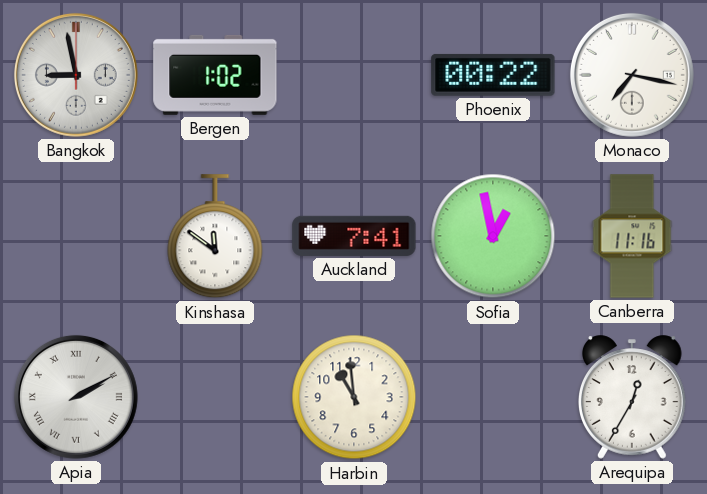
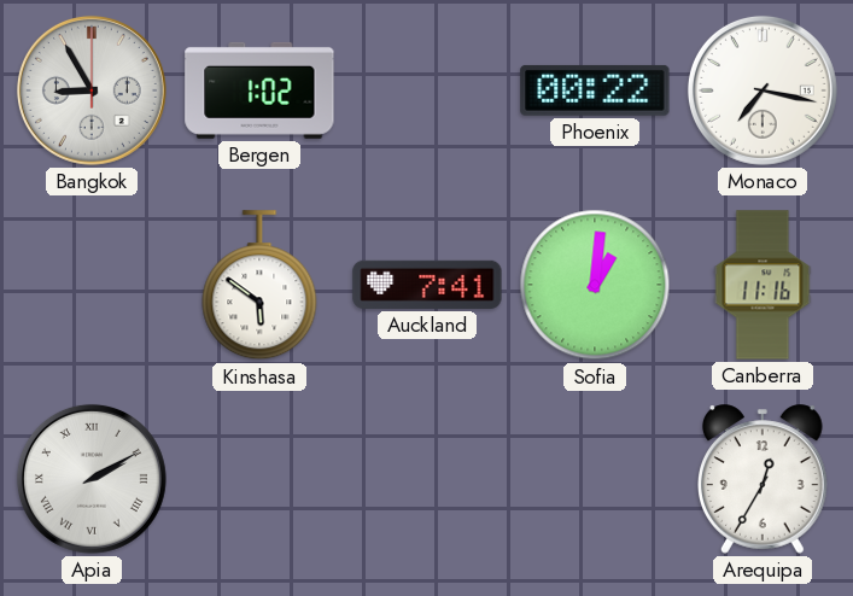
Bangkok: 8:58 -> 8:55 (92, 90)
Kinshasa: 11:51 -> 5:51 (259, 286)
Sofia: 12:58 -> 1:01 (595, 285)
Harbin: 10:59 -> none (354, 397)
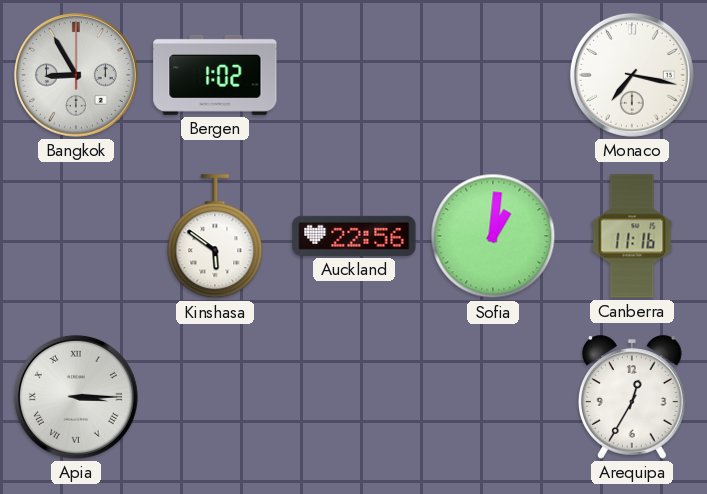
Phoenix: 00:22 -> none (595, 90)
Auckland: 7:41 -> 22:56 (354, 236)
Apia: 2:10 -> 3:15 (76, 397)
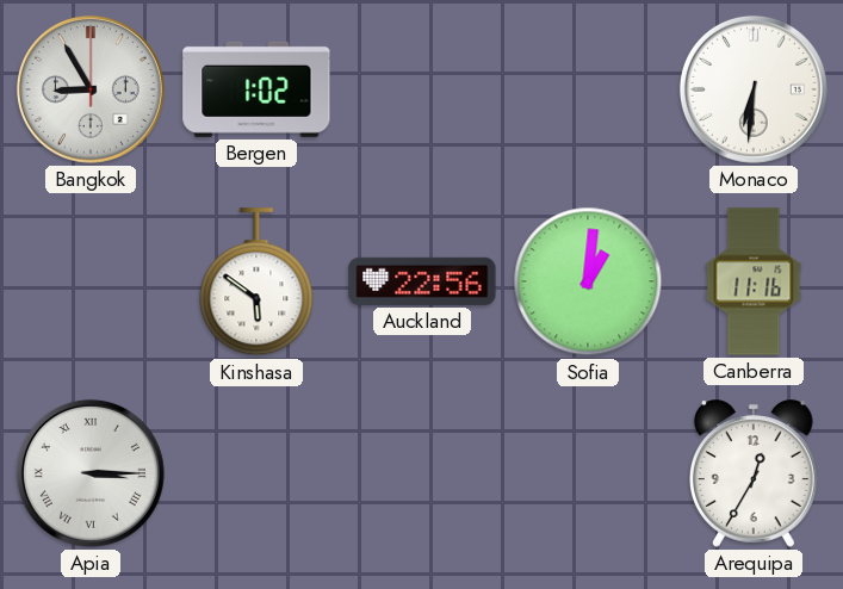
Monaco: 7:17 -> 6:31 (754, 89)
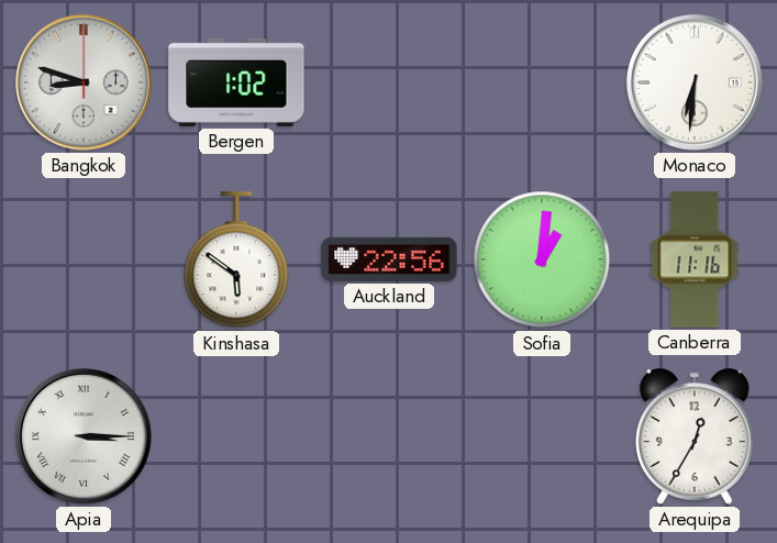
Bangkok: 8:55 -> 8:48 (84, 82)
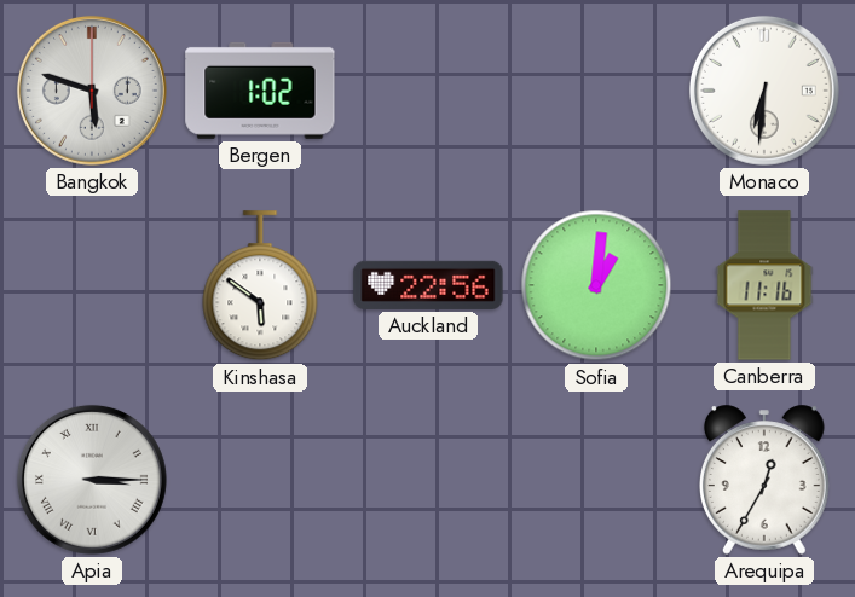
Bangkok: 8:48 -> 5:48 (92, 91)
